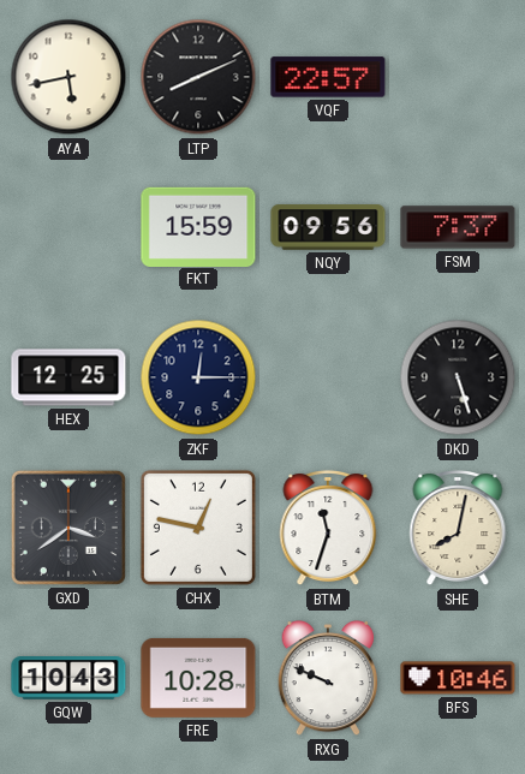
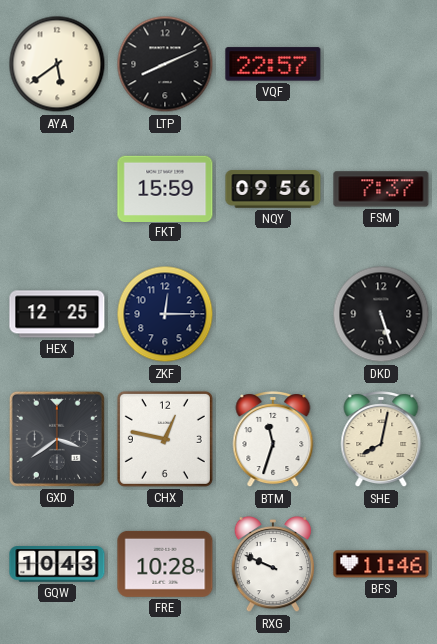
AYA: 5:43 -> 5:39 (57, 64)
BFS: 10:46 -> 11:46 (381, 564)
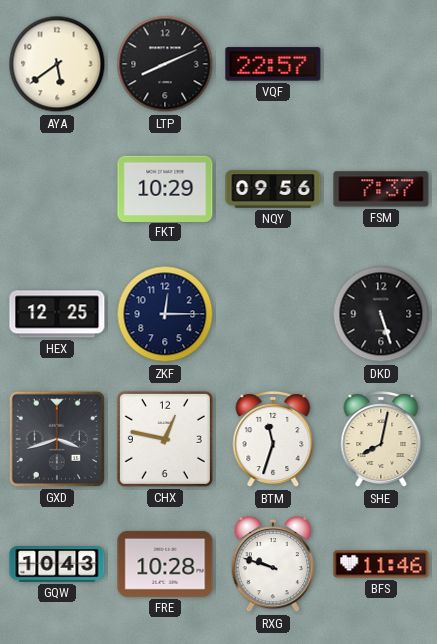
FKT: 15:59 -> 10:29 (165, 188)
GXD: 3:39 -> 3:42 (57, 439)
RXG: 9:49 -> 9:48 (273, 564)
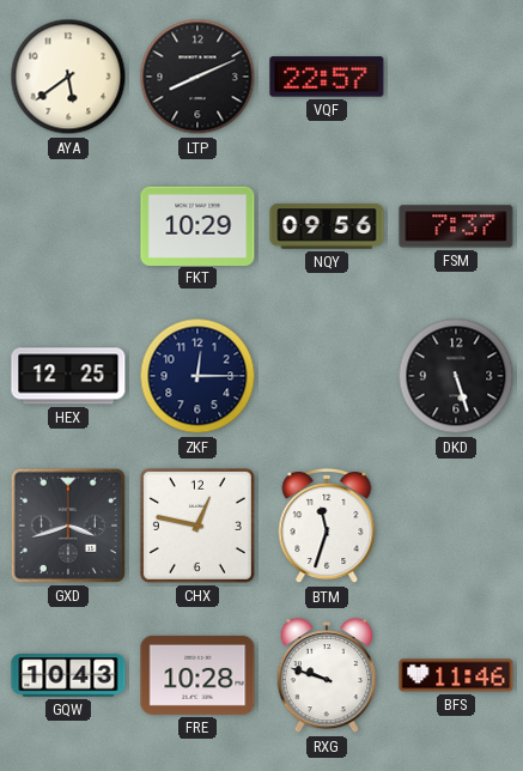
SHE: 8:02 -> none (381, 440)
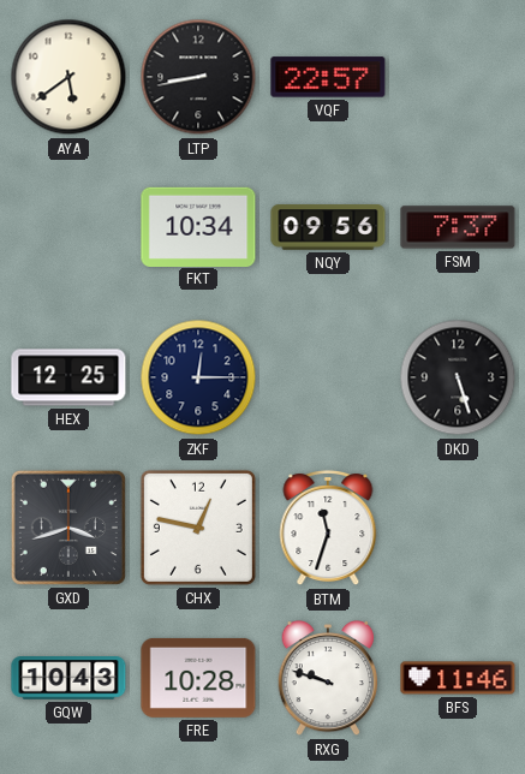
LTP: 8:11 -> 8:43 (198, 77)
FKT: 10:29 -> 10:34 (198, 226)
